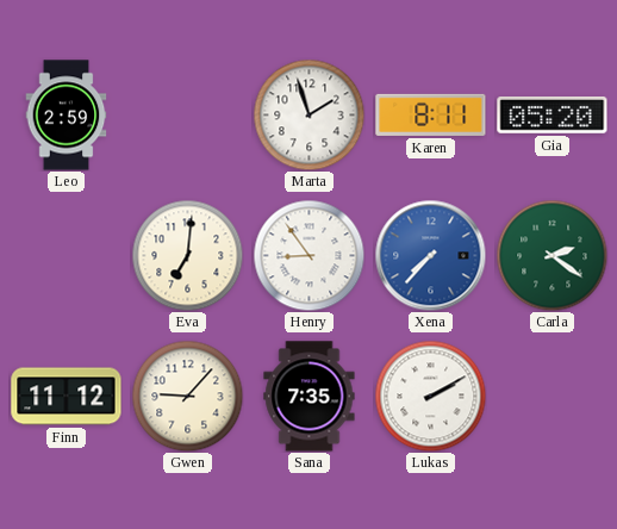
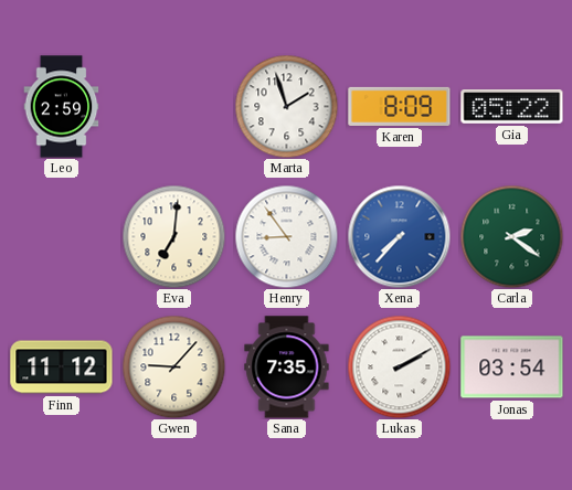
Karen: 8:11 -> 8:09 (400, 106)
Gia: 05:20 -> 05:22 (512, 107)
Jonas: none -> 03:54 (512, 367)
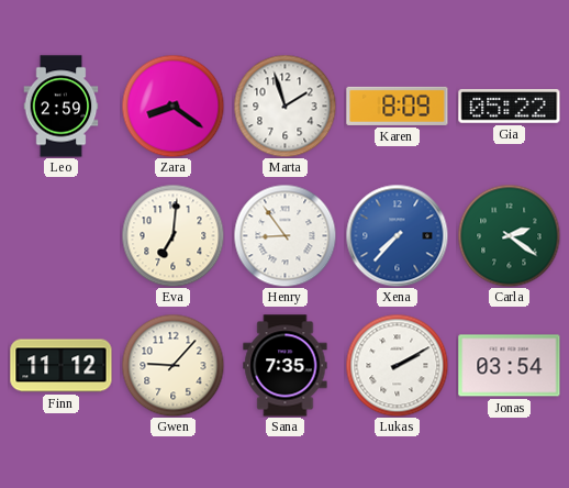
Zara: none -> 8:21 (172, 106)
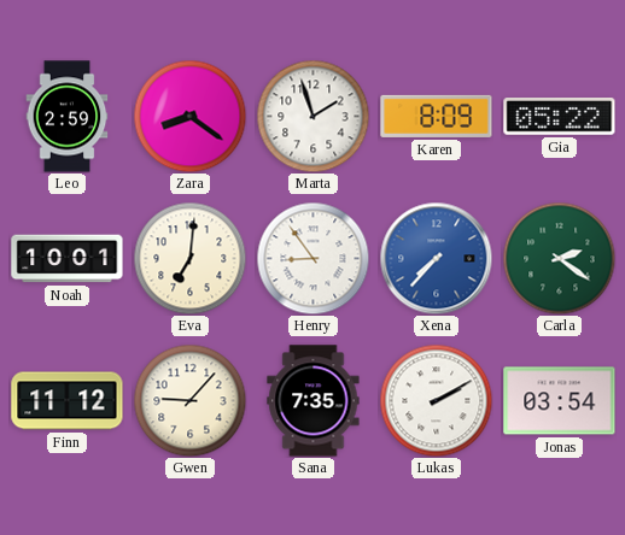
Noah: none -> 10:01 (68, 259)
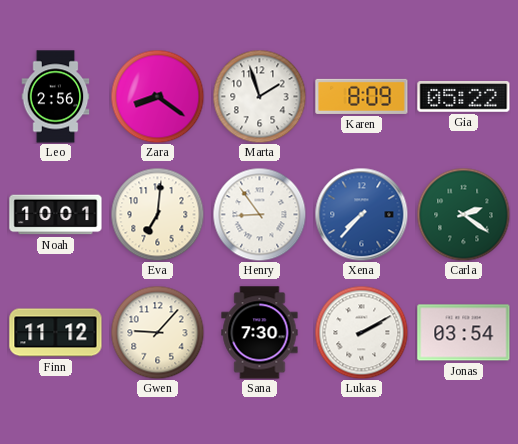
Leo: 2:59 -> 2:56 (56, 97)
Sana: 7:35 -> 7:30 (260, 333)
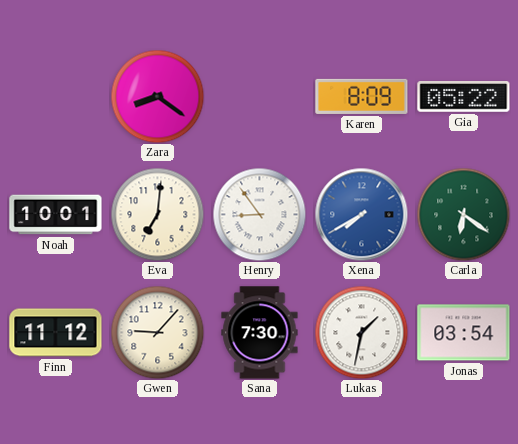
Leo: 2:56 -> none (56, 97)
Marta: 1:57 -> none (259, 96)
Xena: 7:37 -> 7:40 (361, 214)
Carla: 2:21 -> 6:21 (463, 214)
Lukas: 2:10 -> 1:32 (361, 332)
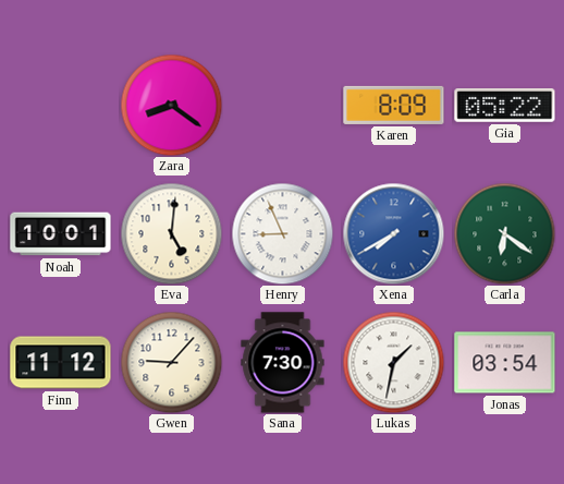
Eva: 7:01 -> 5:01 (171, 233)
Henry: 8:54 -> 8:56 (282, 233)
